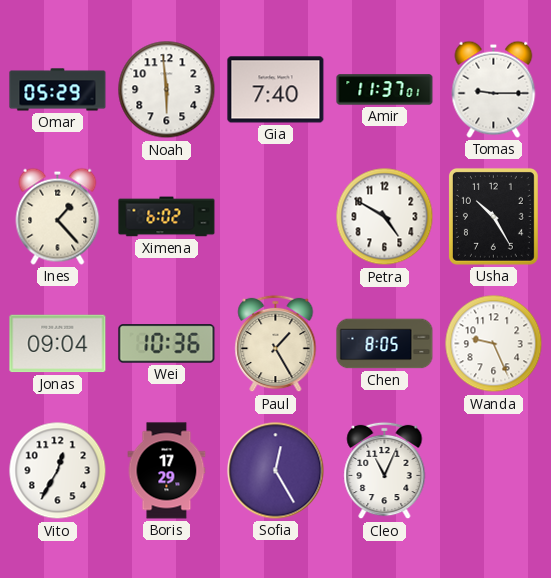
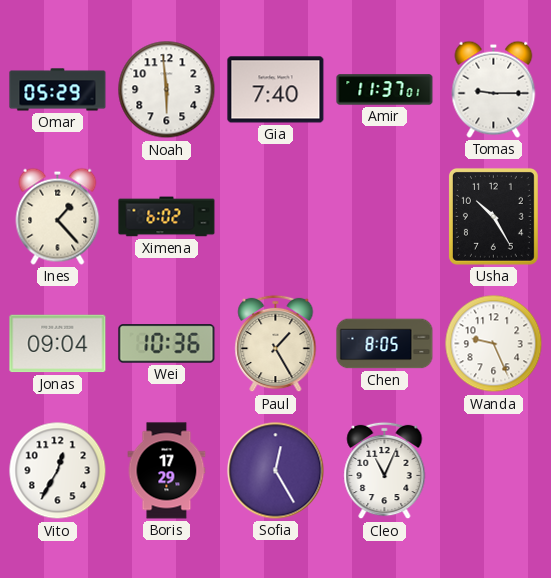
Petra: 4:50 -> none (385, 217)
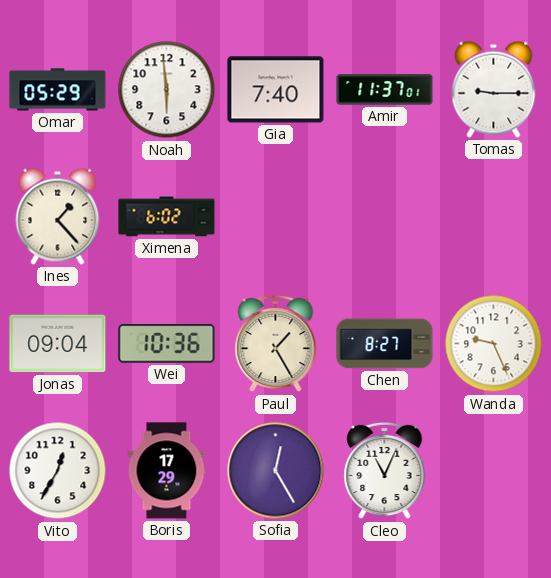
Usha: 10:25 -> none (493, 216)
Chen: 8:05 -> 8:27 (385, 344)
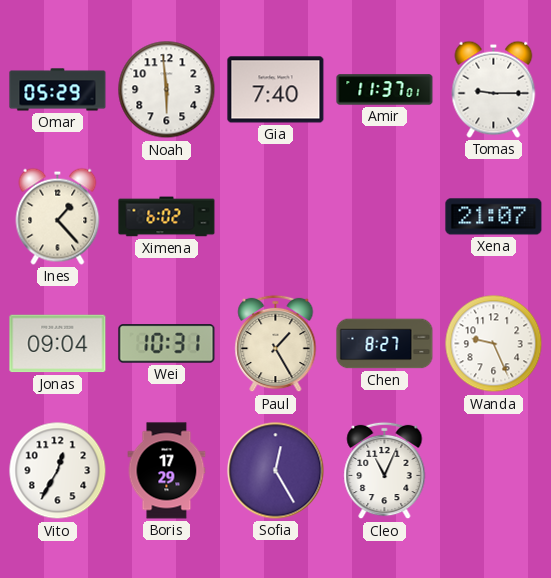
Xena: none -> 21:07 (494, 217)
Wei: 10:36 -> 10:31 (167, 344)
